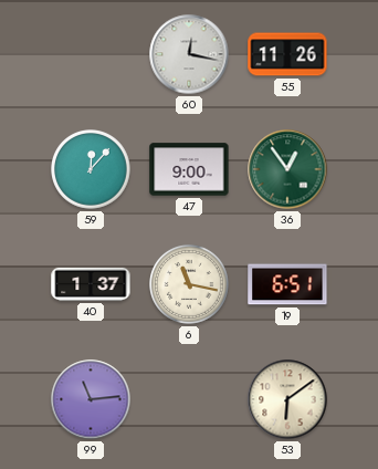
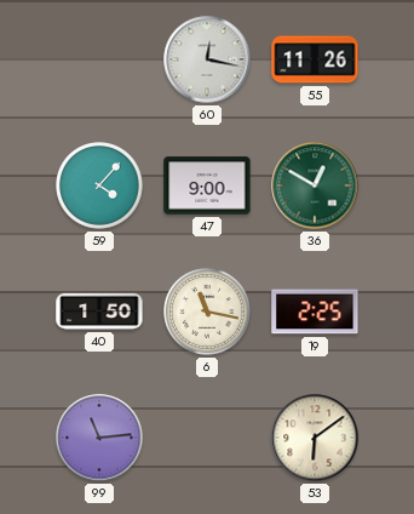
59: 12:07 -> 4:07 (100, 187)
36: 12:54 -> 12:50 (315, 185)
40: 1:37 -> 1:50 (99, 312)
19: 6:51 -> 2:25 (315, 312)
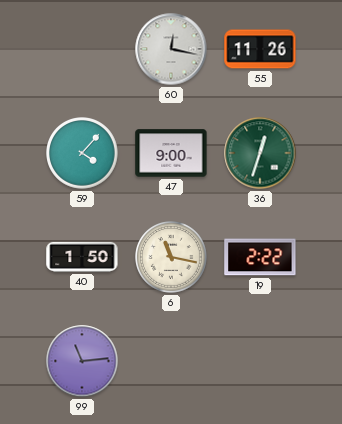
36: 12:50 -> 12:33 (260, 153)
19: 2:25 -> 2:22 (260, 257)
53: 6:09 -> none (315, 438)
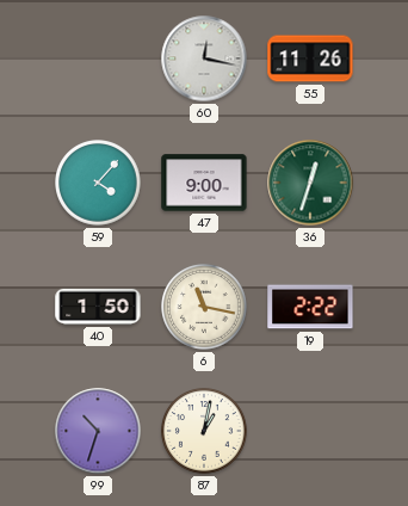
99: 11:14 -> 10:33 (98, 431)
87: none -> 1:02 (205, 432)
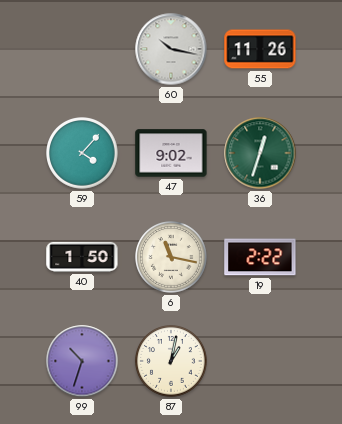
60: 12:17 -> 10:17 (171, 49)
47: 9:00 -> 9:02 (171, 153)
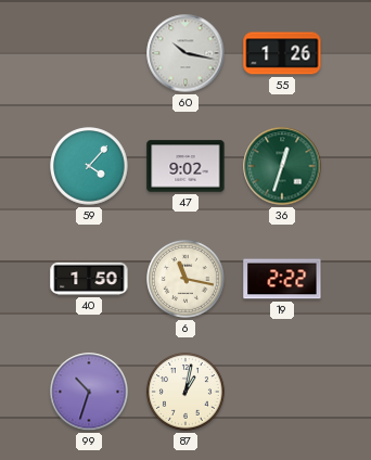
55: 11:26 -> 1:26 (282, 53)
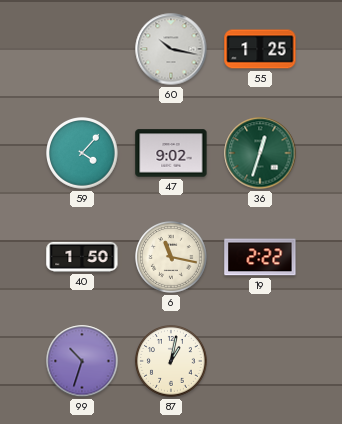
55: 1:26 -> 1:25 (260, 49)
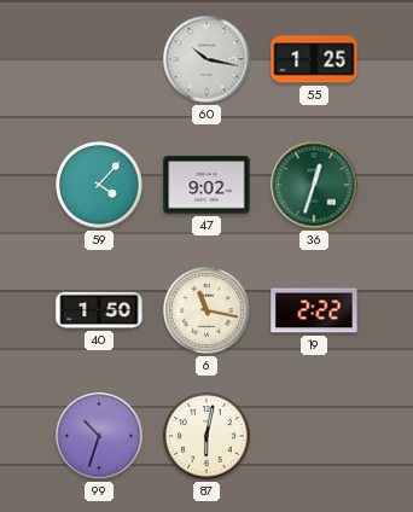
87: 1:02 -> 6:02 (208, 437)
